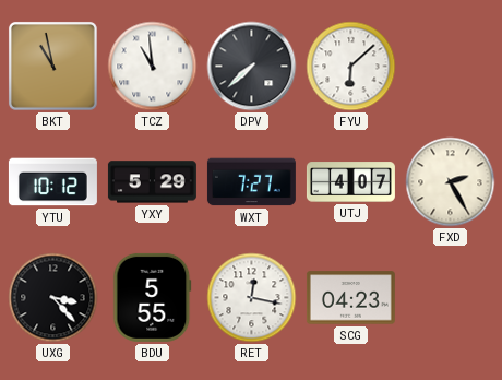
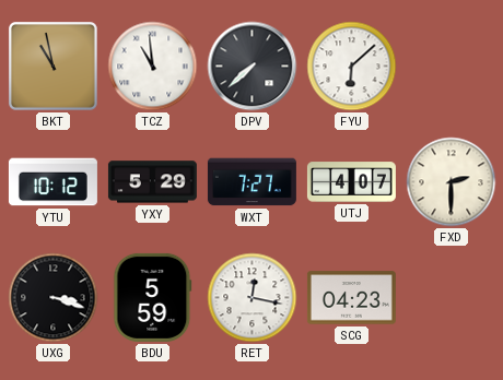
FXD: 2:25 -> 2:30 (452, 182)
UXG: 3:23 -> 3:18 (54, 298)
BDU: 5:55 -> 5:59 (153, 297)
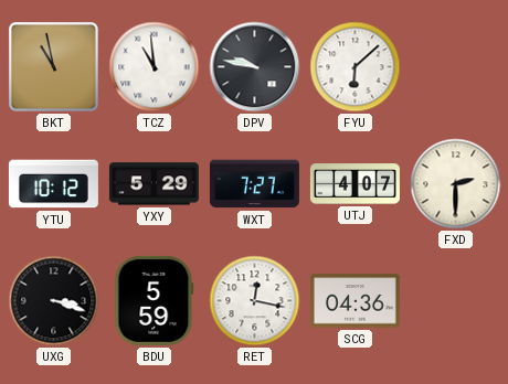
DPV: 7:38 -> 9:47 (255, 67)
SCG: 04:23 -> 04:36 (354, 301)
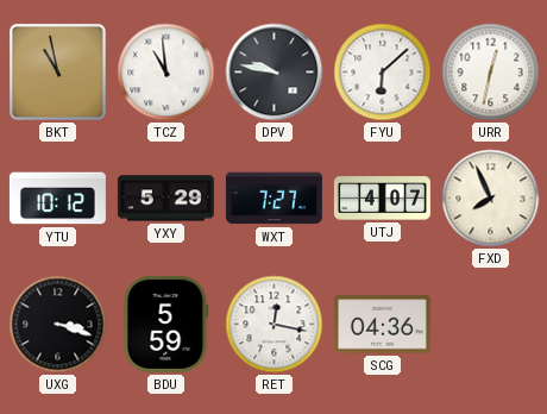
URR: none -> 12:32 (491, 73)
FXD: 2:30 -> 7:56 (491, 199)
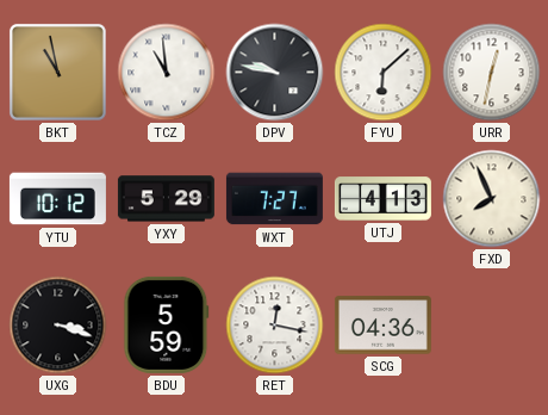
UTJ: 4:07 -> 4:13 (382, 199)
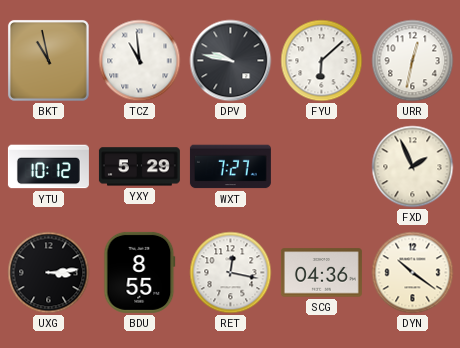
UTJ: 4:13 -> none (382, 199)
FXD: 7:56 -> 1:56 (413, 167)
UXG: 3:18 -> 3:14 (49, 273)
BDU: 5:59 -> 8:55 (140, 272)
DYN: none -> 10:21 (413, 273)
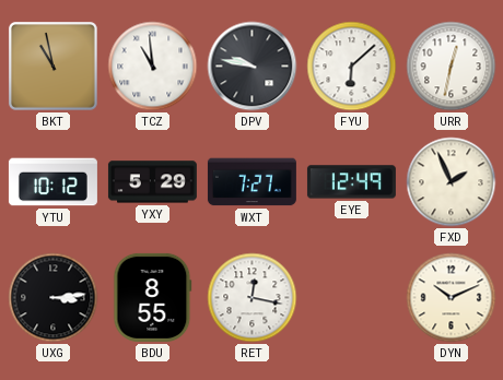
EYE: none -> 12:49 (351, 182)
SCG: 04:36 -> none (321, 273)
DYN: 10:21 -> 10:11 (452, 298)
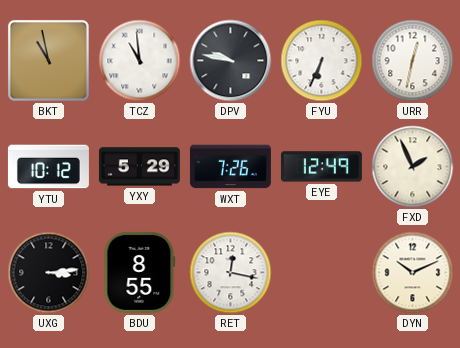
FYU: 6:08 -> 6:34 (322, 61)
WXT: 7:27 -> 7:26 (230, 167)
